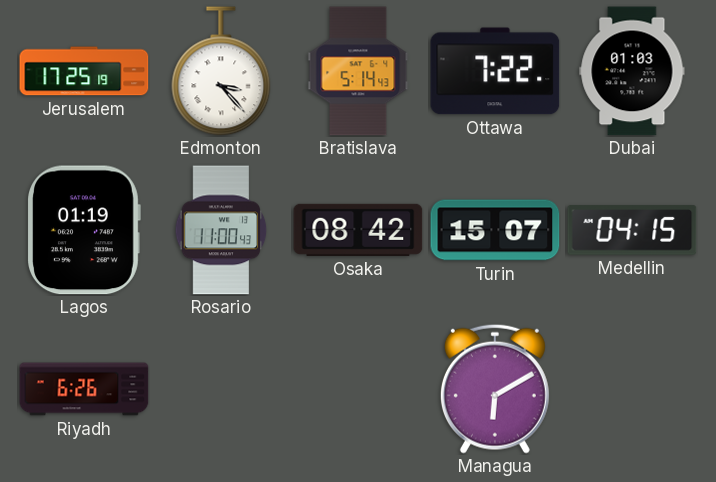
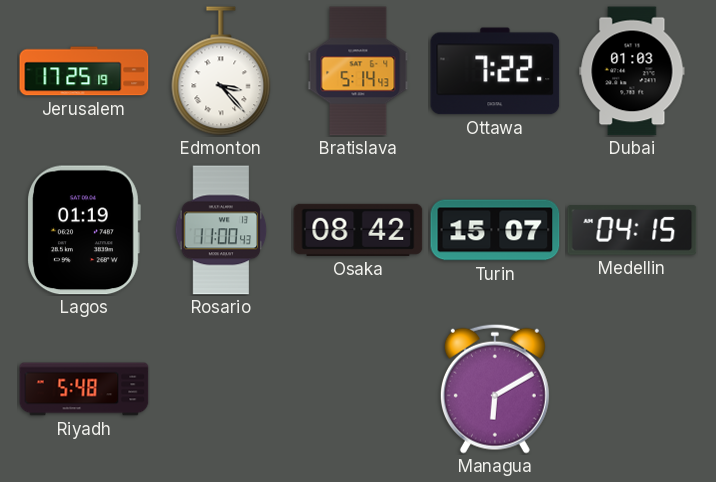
Riyadh: 6:26 -> 5:48 (84, 389)
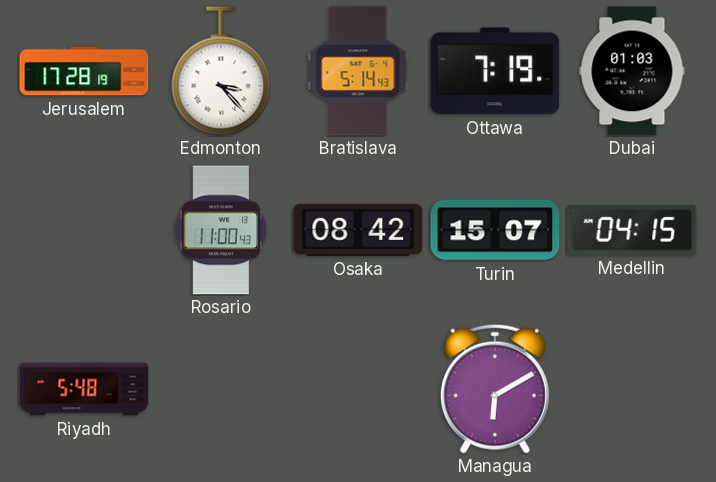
Jerusalem: 17:25 -> 17:28 (84, 71)
Ottawa: 7:22 -> 7:19 (495, 71)
Lagos: 01:19 -> none (84, 230)
